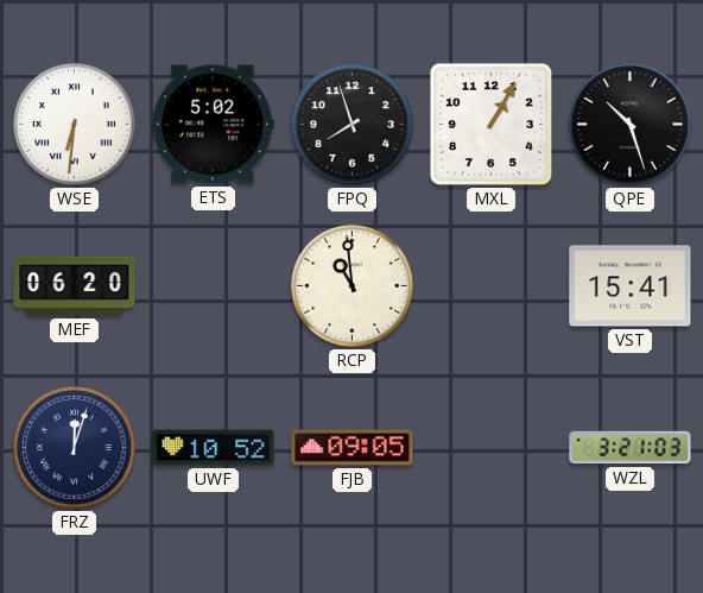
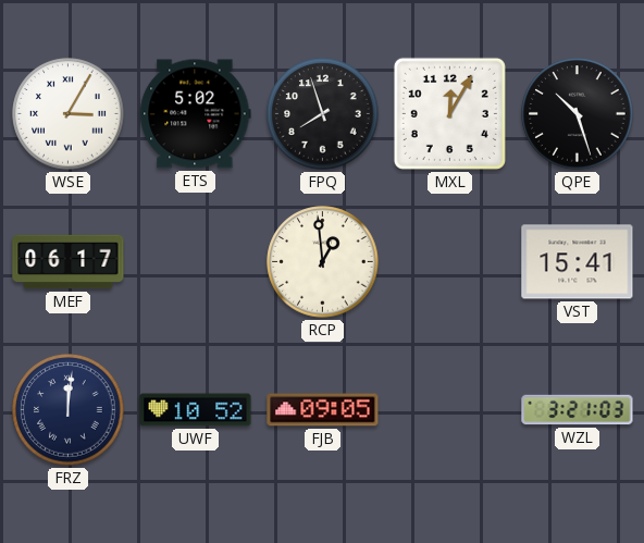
WSE: 6:31 -> 3:05 (69, 114)
MXL: 1:05 -> 12:05 (449, 113)
MEF: 06:20 -> 06:17 (69, 262)
RCP: 10:59 -> 12:59 (323, 262)
FRZ: 12:03 -> 12:01 (69, 410)
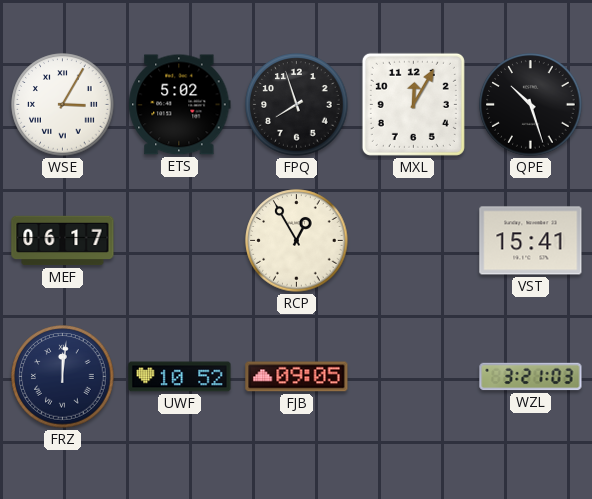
RCP: 12:59 -> 12:55 (297, 241)
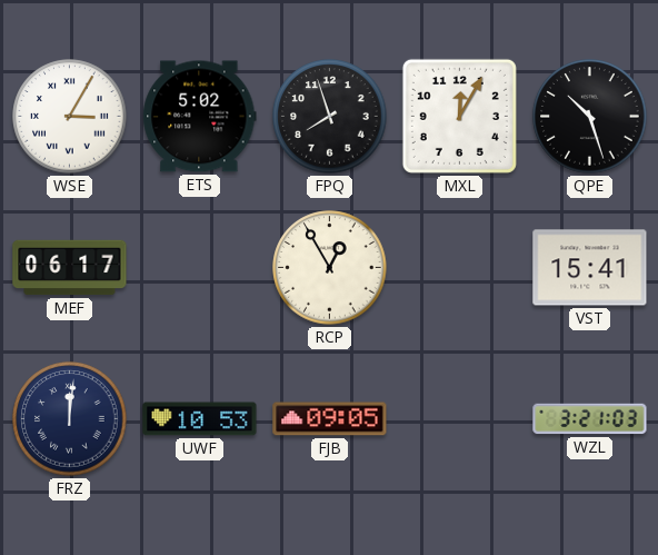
UWF: 10:52 -> 10:53 (200, 419)
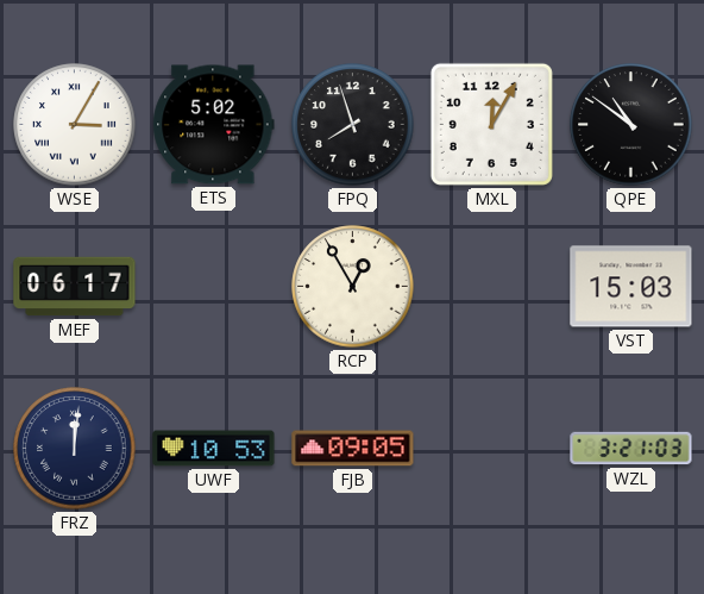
QPE: 10:27 -> 10:51 (631, 125)
VST: 15:41 -> 15:03 (631, 287)
